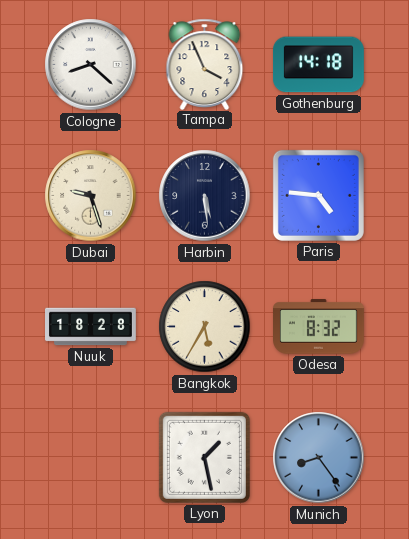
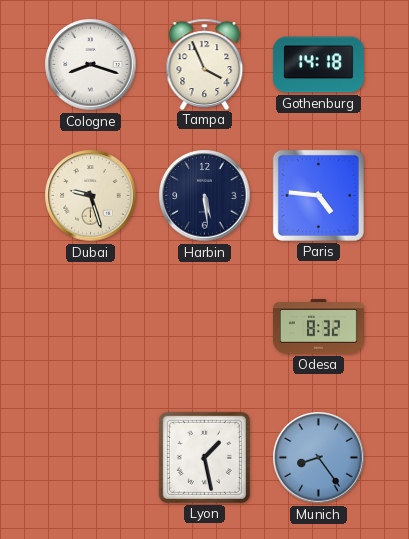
Cologne: 8:22 -> 8:18 (91, 65)
Nuuk: 18:28 -> none (91, 327)
Bangkok: 5:35 -> none (205, 327)
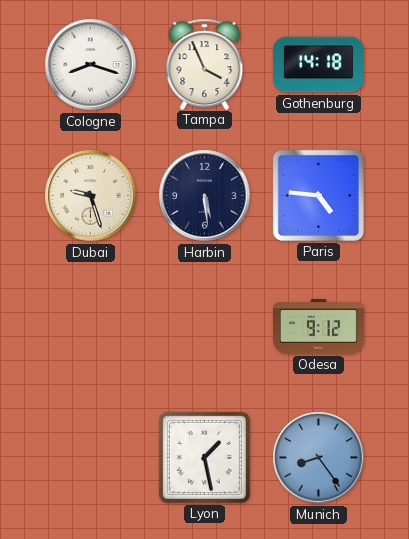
Odesa: 8:32 -> 9:12 (319, 327)
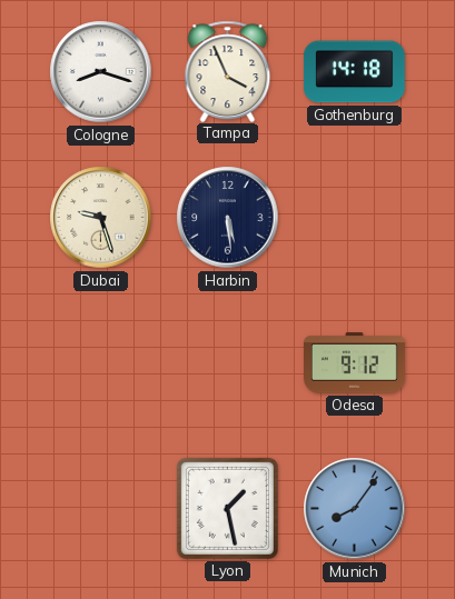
Paris: 4:46 -> none (318, 195)
Munich: 8:24 -> 8:06 (355, 509)
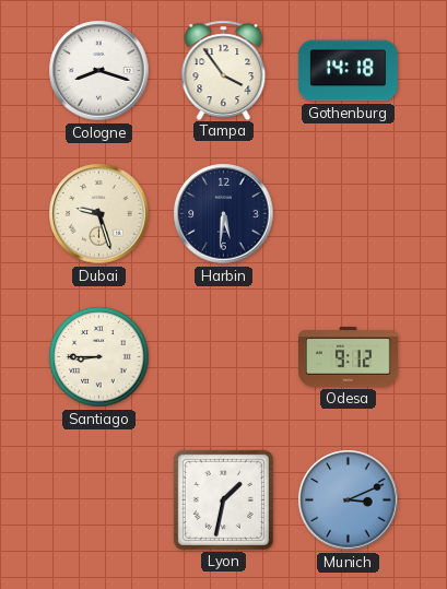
Tampa: 3:56 -> 3:54 (224, 70)
Harbin: 5:29 -> 5:31 (224, 214)
Santiago: none -> 8:45 (99, 357)
Lyon: 1:28 -> 1:32 (223, 499)
Munich: 8:06 -> 3:11 (349, 500)
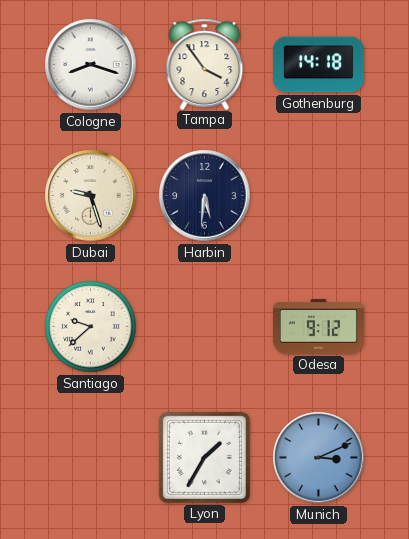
Santiago: 8:45 -> 9:38 (91, 327)
Lyon: 1:32 -> 1:35 (204, 457)
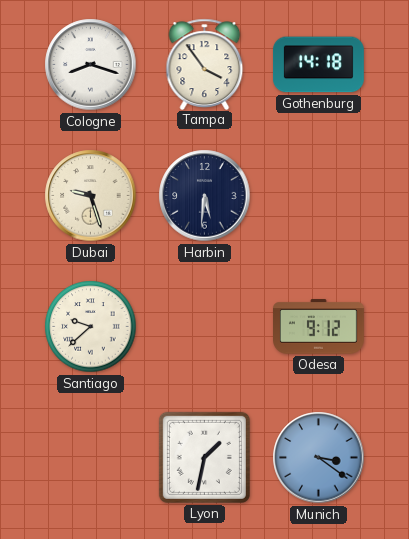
Lyon: 1:35 -> 1:32 (204, 457)
Munich: 3:11 -> 3:21 (319, 458)
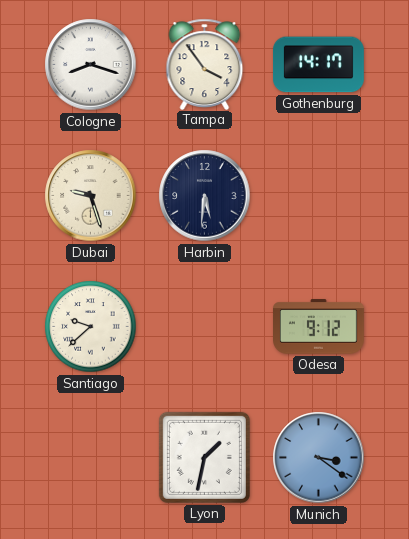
Gothenburg: 14:18 -> 14:17 (318, 65)
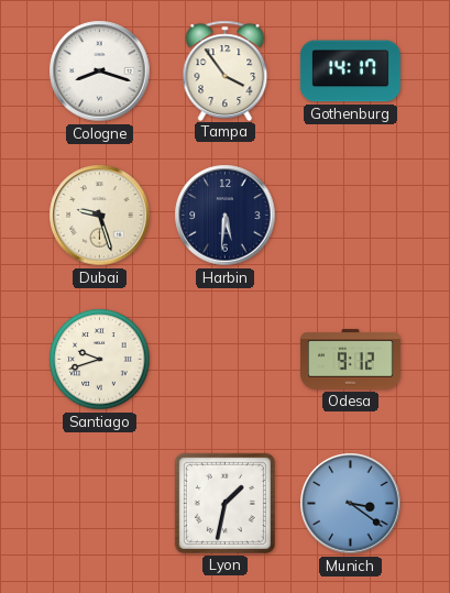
Santiago: 9:38 -> 9:42 (100, 360)
